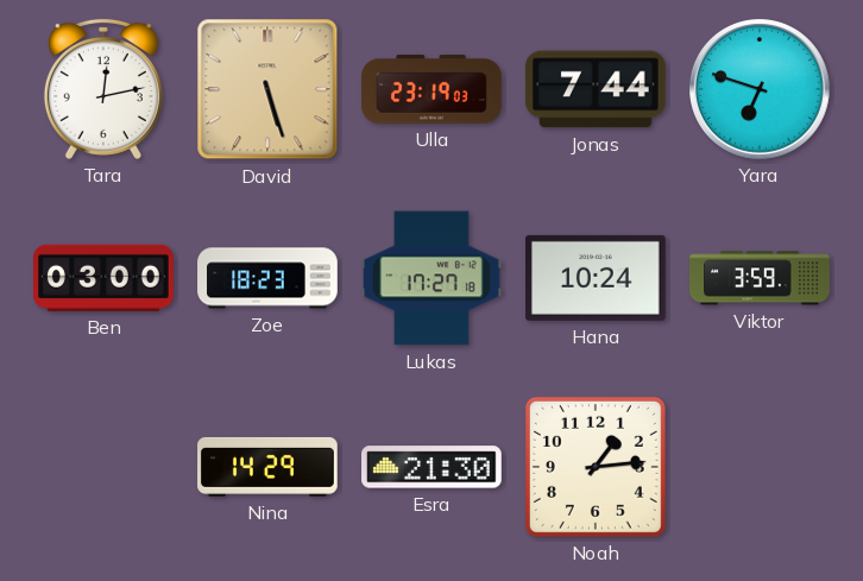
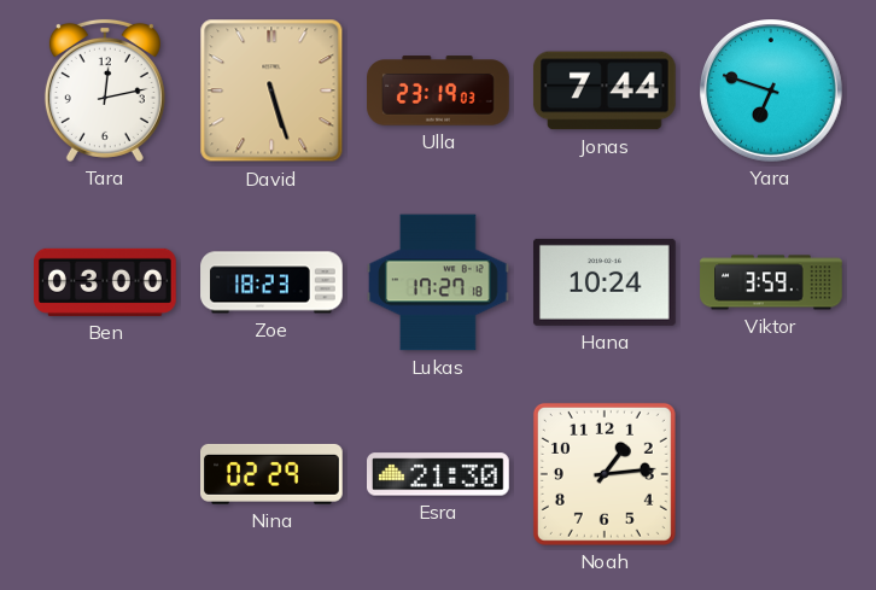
Nina: 14:29 -> 02:29 (273, 474)
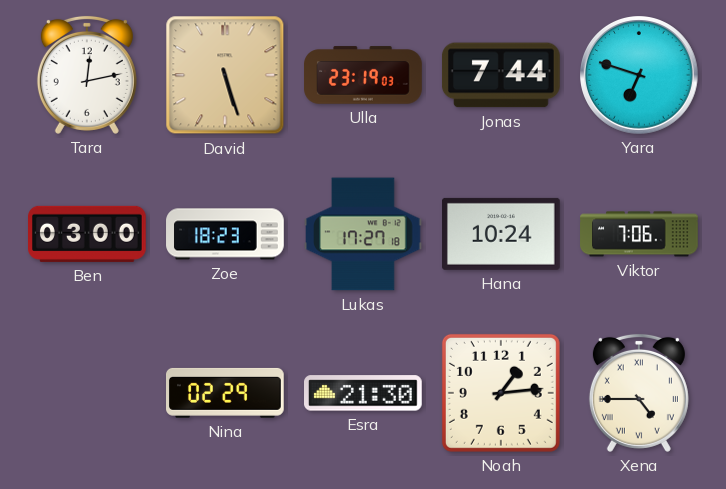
Viktor: 3:59 -> 7:06 (639, 234)
Xena: none -> 4:45 (639, 393)
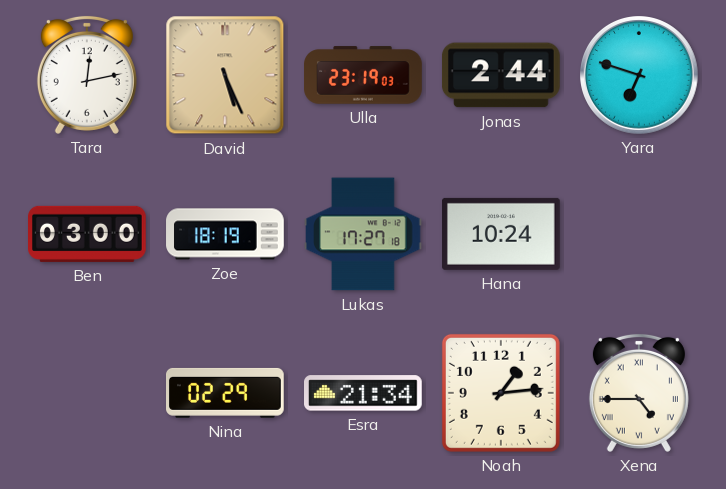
David: 5:27 -> 5:26 (225, 75)
Jonas: 7:44 -> 2:44 (501, 75)
Zoe: 18:23 -> 18:19 (225, 234)
Viktor: 7:06 -> none (639, 234)
Esra: 21:30 -> 21:34 (364, 393)
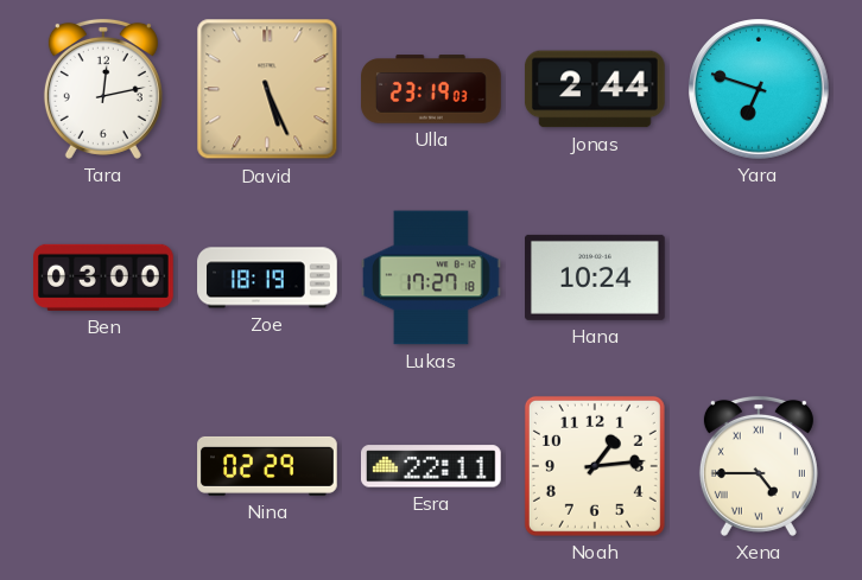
Esra: 21:34 -> 22:11 (432, 466)
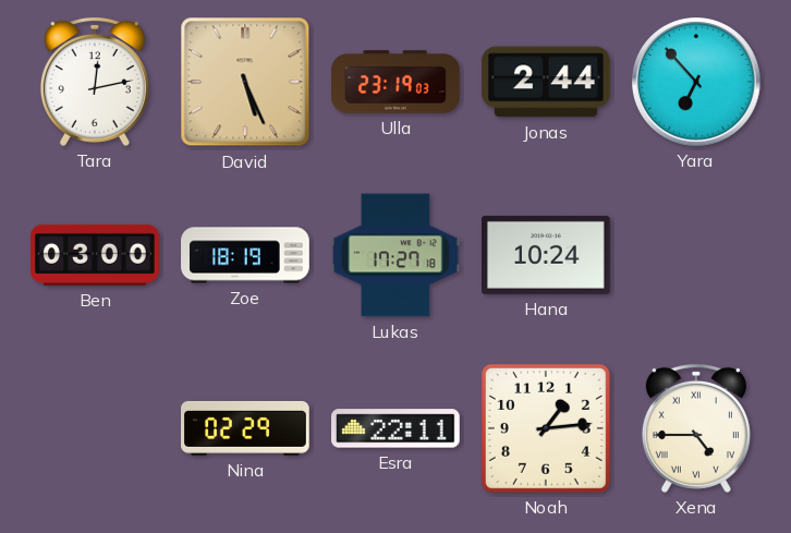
Yara: 6:48 -> 6:53 (697, 83)
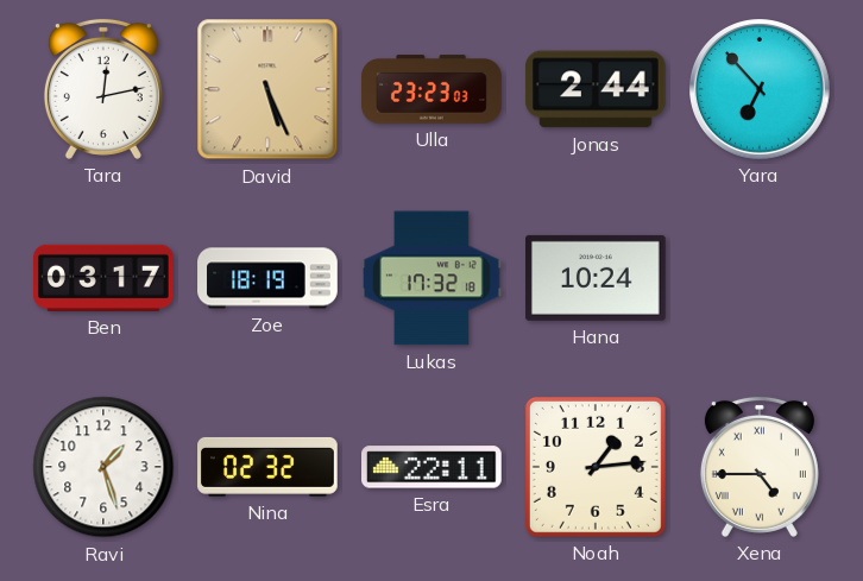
Ulla: 23:19 -> 23:23 (431, 89)
Ben: 03:00 -> 03:17 (105, 278)
Lukas: 17:27 -> 17:32 (431, 278)
Ravi: none -> 1:27 (103, 467)
Nina: 02:29 -> 02:32 (269, 467)
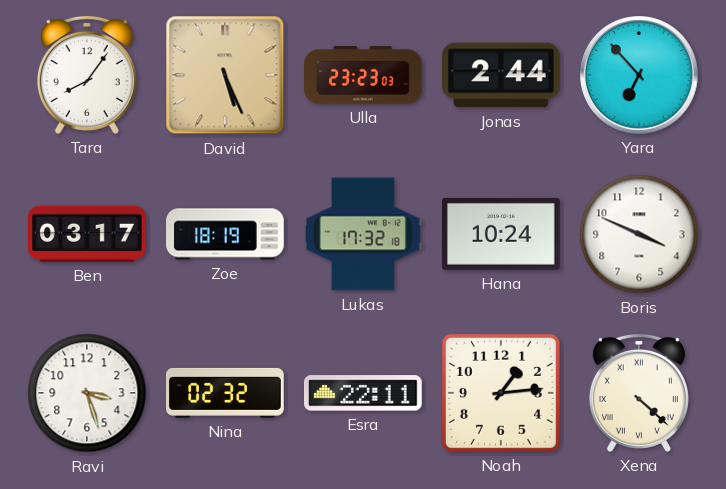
Tara: 12:13 -> 8:06 (87, 75)
Boris: none -> 3:49 (639, 234)
Ravi: 1:27 -> 3:27 (87, 393)
Xena: 4:45 -> 4:22 (639, 393)
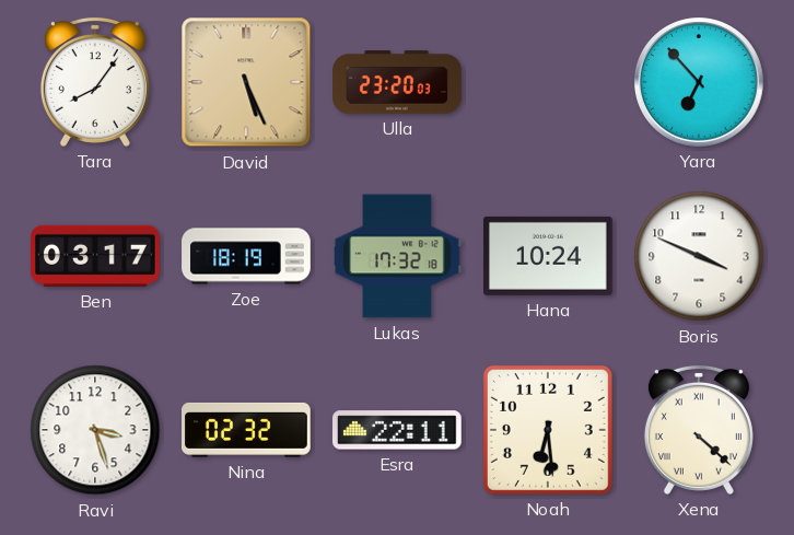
Ulla: 23:23 -> 23:20 (397, 82)
Jonas: 2:44 -> none (501, 75)
Noah: 1:14 -> 6:29 (548, 430)
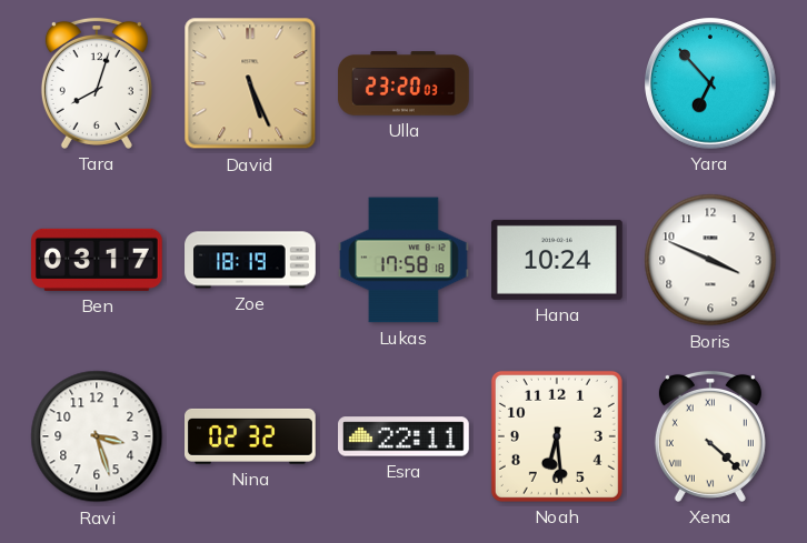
Tara: 8:06 -> 8:03 (97, 83)
Lukas: 17:32 -> 17:58 (403, 260)
